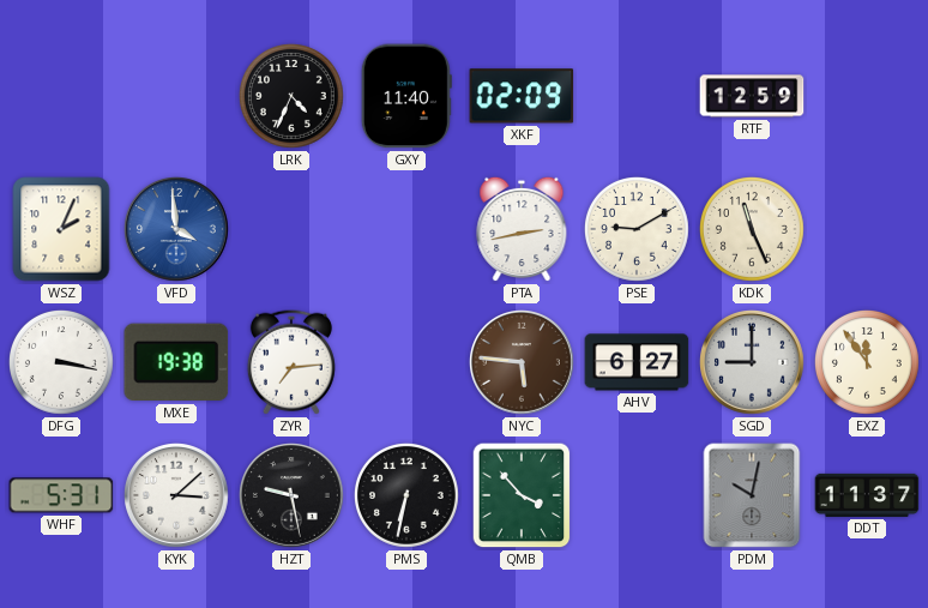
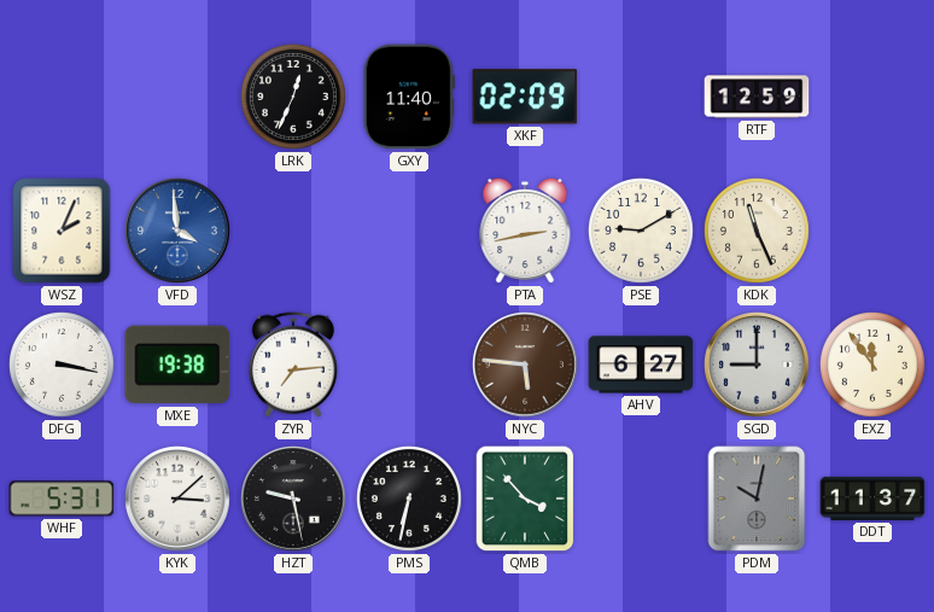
LRK: 4:34 -> 12:34 (293, 97)
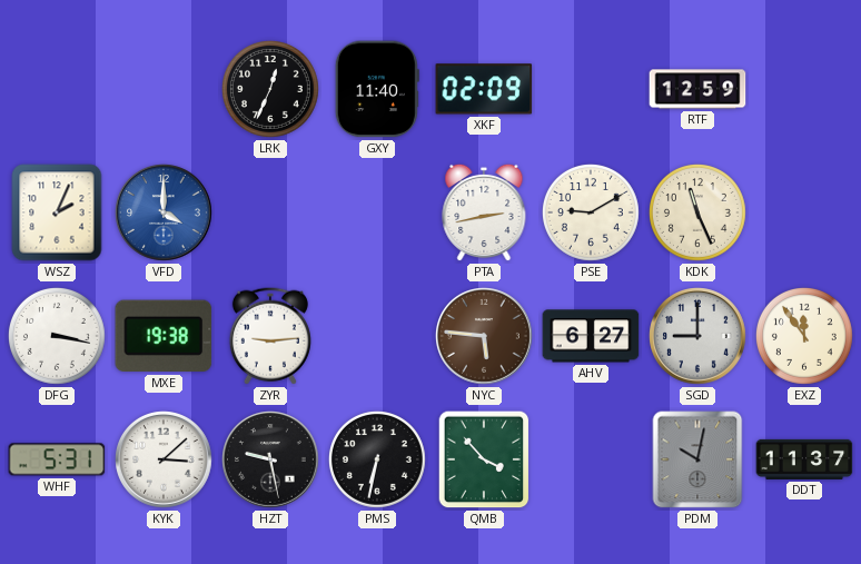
VFD: 3:59 -> 4:00 (165, 214)
ZYR: 7:14 -> 9:14 (270, 336)
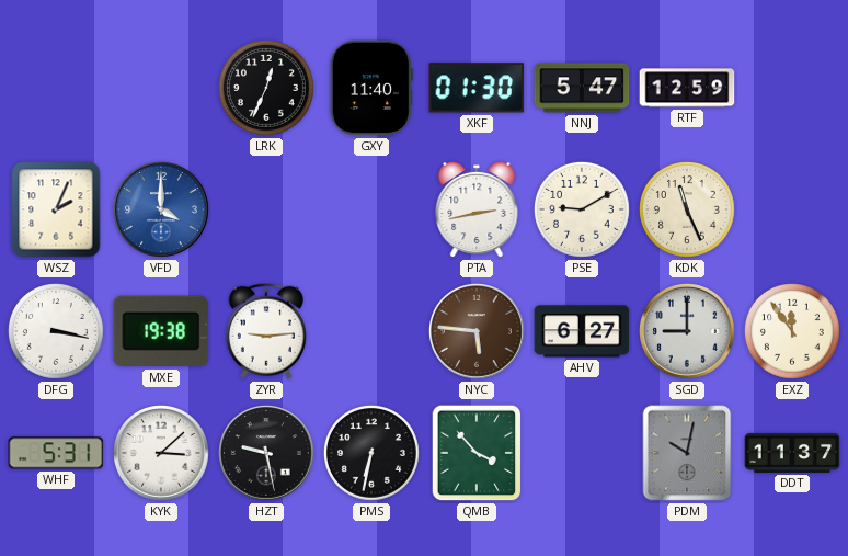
XKF: 02:09 -> 01:30 (477, 88)
NNJ: none -> 5:47 (582, 88)
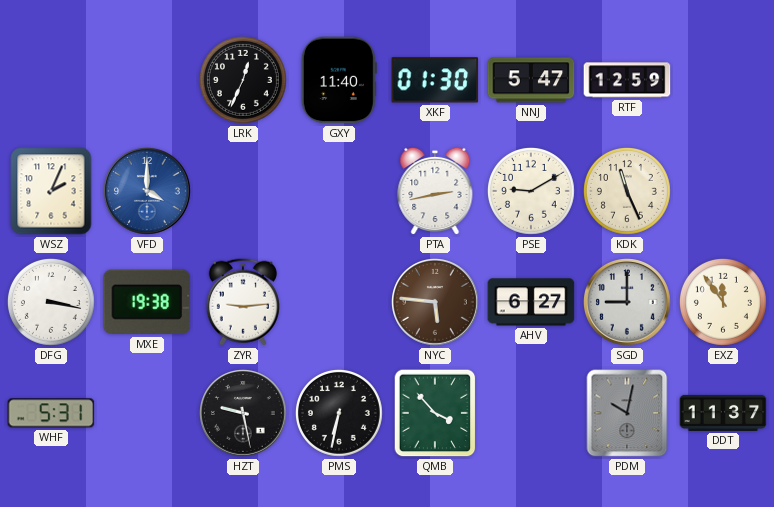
KYK: 3:08 -> none (162, 454)
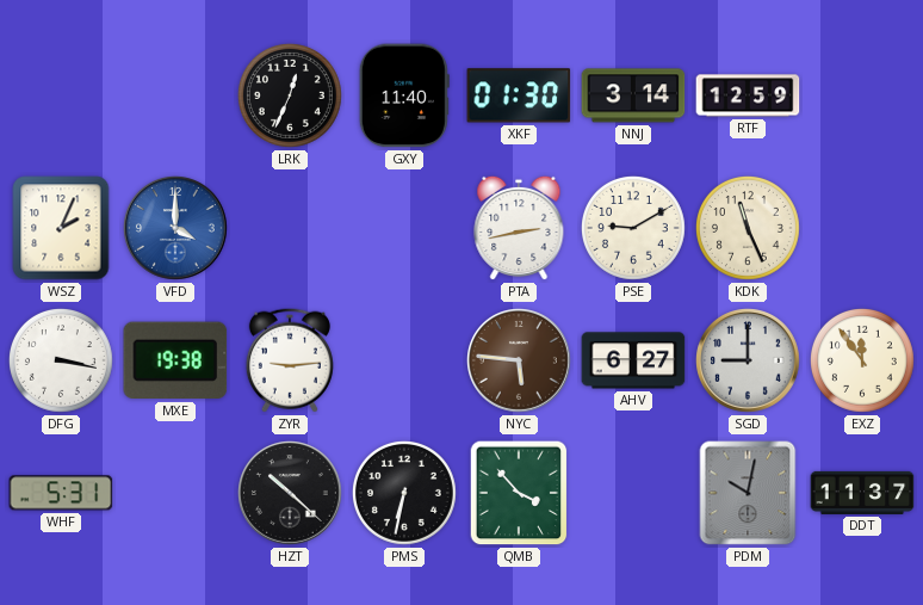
NNJ: 5:47 -> 3:14 (633, 95)
HZT: 9:28 -> 10:22 (291, 494)
